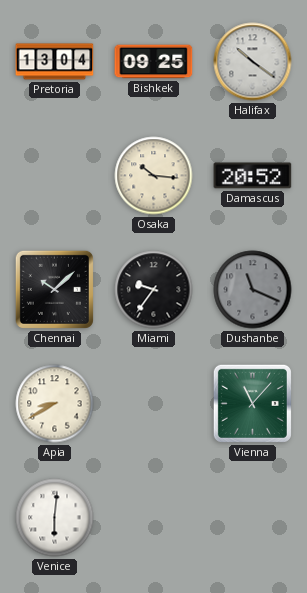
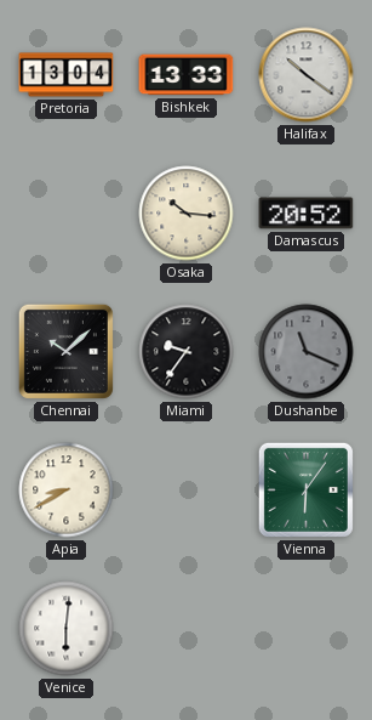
Bishkek: 09:25 -> 13:33 (187, 75)
Vienna: 11:07 -> 6:06 (305, 489)
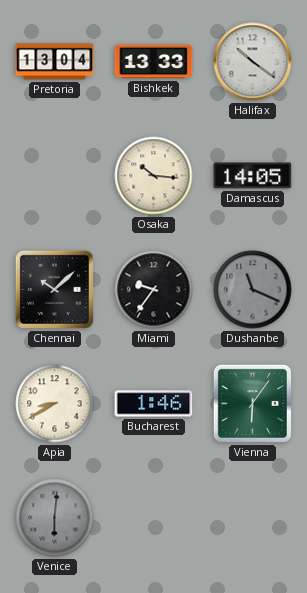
Damascus: 20:52 -> 14:05 (253, 176)
Bucharest: none -> 1:46 (154, 404)
Venice dial: white -> grey (55, 518)
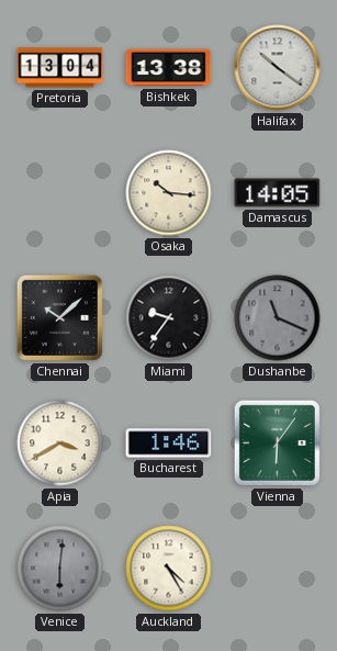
Bishkek: 13:33 -> 13:38 (169, 68)
Apia: 8:40 -> 3:40 (60, 444)
Auckland: none -> 4:25 (169, 569)
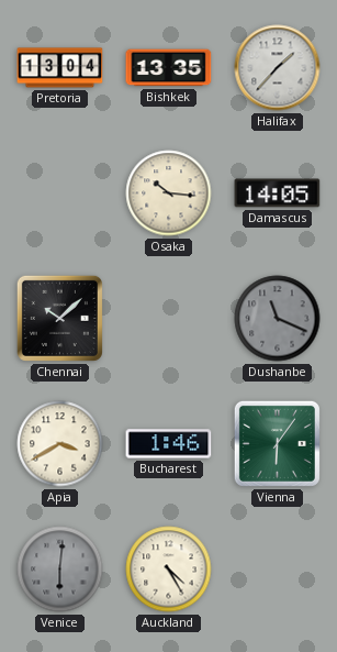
Bishkek: 13:38 -> 13:35 (169, 68)
Halifax: 10:21 -> 1:37 (278, 68)
Miami: 9:36 -> none (169, 318)
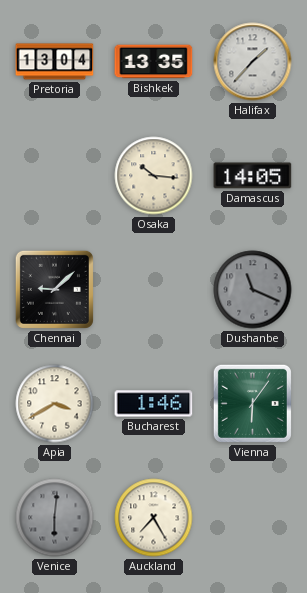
Chennai: 10:08 -> 9:08 (54, 289)
Auckland: 4:25 -> 7:25 (154, 518)
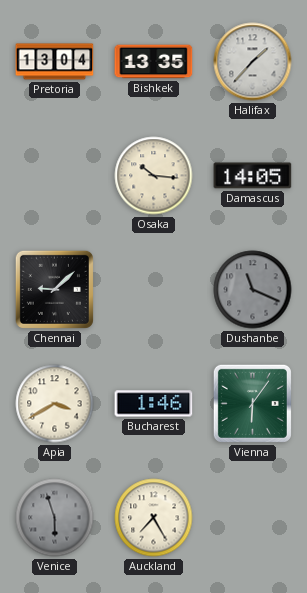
Venice: 6:01 -> 5:57 (55, 518)
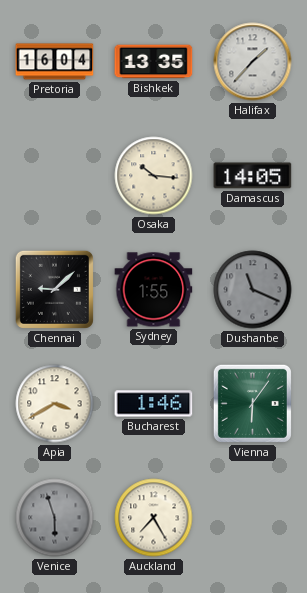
Pretoria: 13:04 -> 16:04 (55, 62)
Sydney: none -> 1:55 (154, 290)
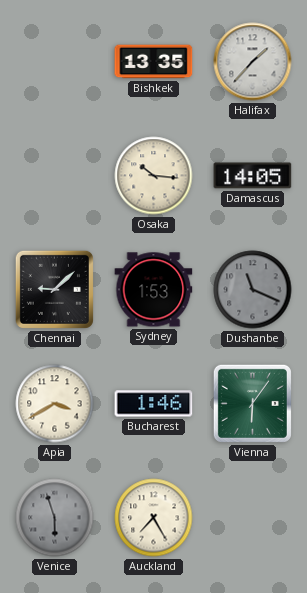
Pretoria: 16:04 -> none (55, 62)
Sydney: 1:55 -> 1:53 (154, 290)
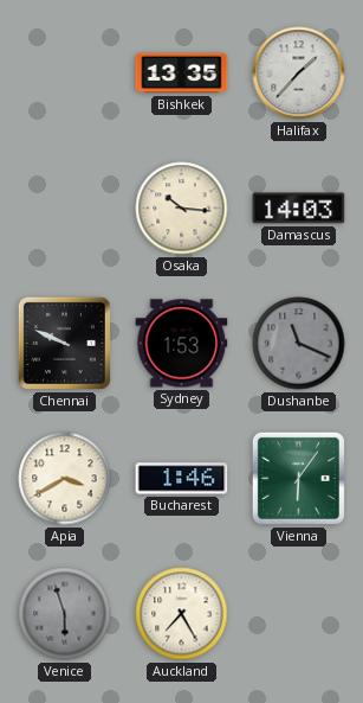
Damascus: 14:05 -> 14:03 (299, 209)
Chennai: 9:08 -> 9:49 (64, 343)
